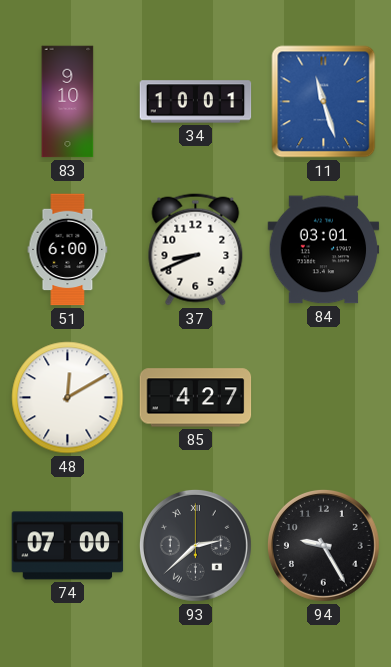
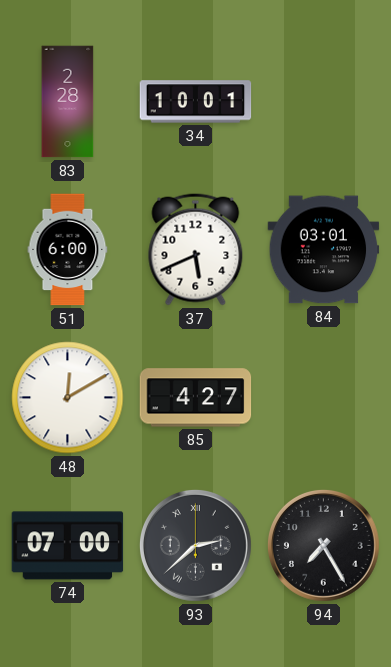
83: 9:10 -> 2:28 (68, 102)
11: 11:27 -> none (324, 102)
37: 8:41 -> 5:41 (196, 250)
94: 9:25 -> 7:25 (323, 545)
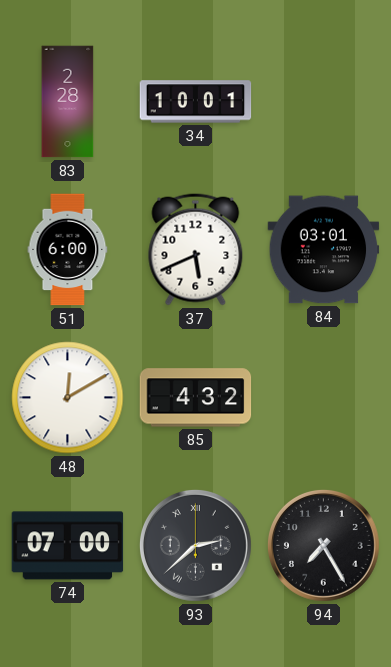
85: 4:27 -> 4:32 (196, 398)
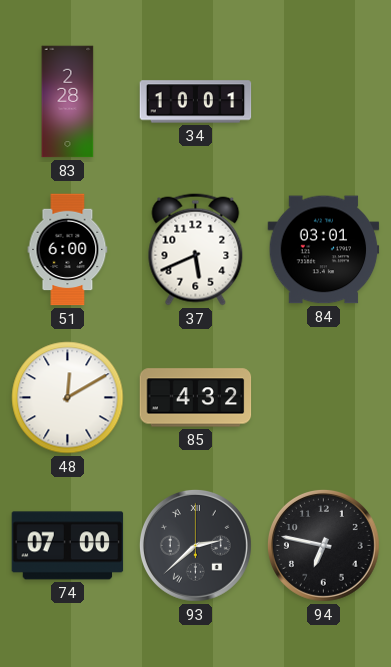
94: 7:25 -> 6:47 (323, 545)
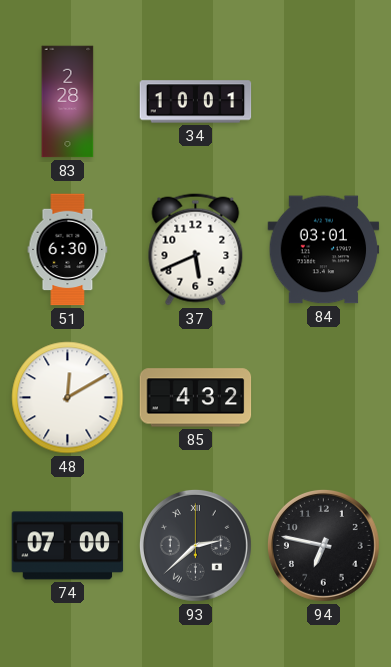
51: 6:00 -> 6:30 (68, 250)
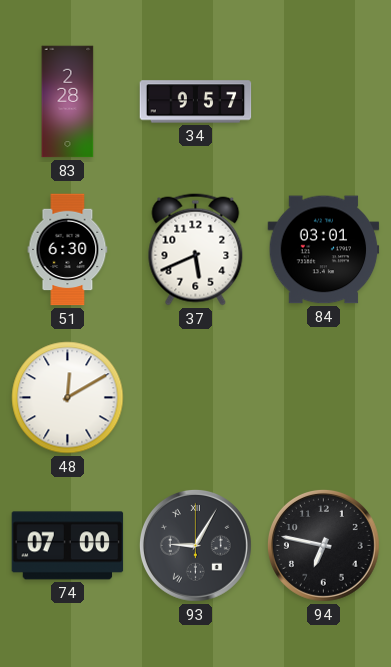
34: 10:01 -> 9:57 (196, 102)
85: 4:32 -> none (196, 398)
93: 2:38 -> 9:05 (195, 545)
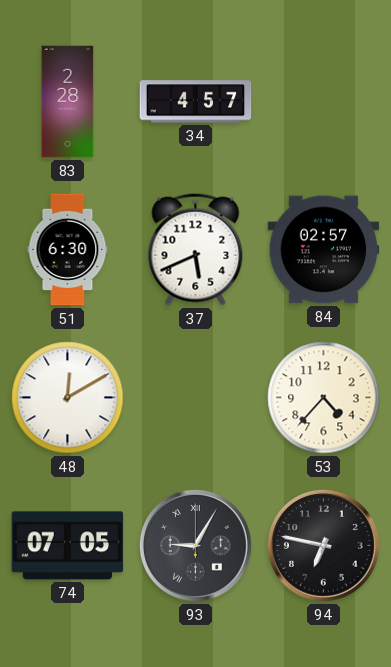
34: 9:57 -> 4:57 (196, 102)
84: 03:01 -> 02:57 (324, 250)
53: none -> 4:37 (324, 398)
74: 07:00 -> 07:05 (68, 546)
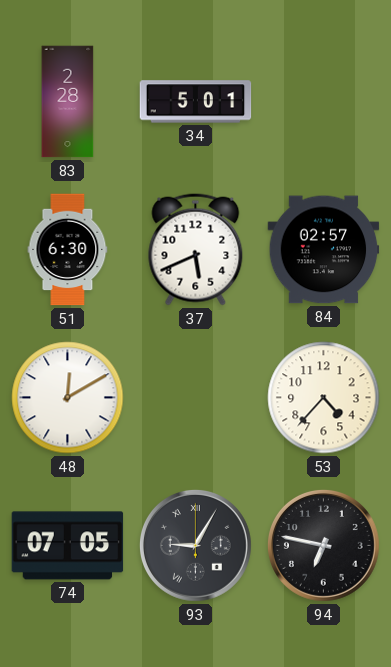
34: 4:57 -> 5:01 (196, 102)
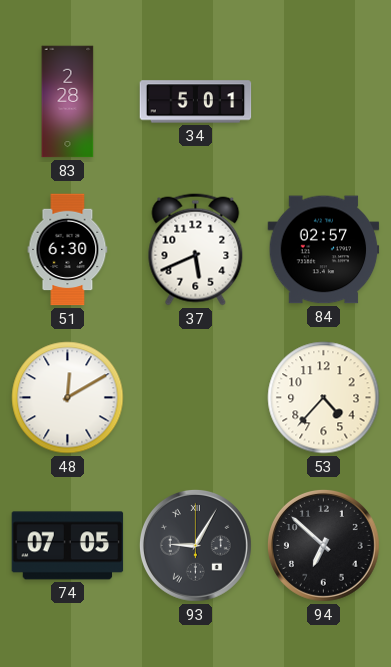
94: 6:47 -> 6:52 (323, 545)
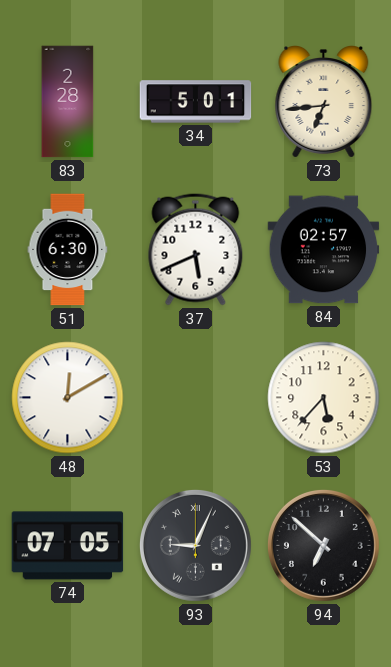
73: none -> 6:44 (324, 102)
53: 4:37 -> 5:37 (324, 398)
93: 9:05 -> 9:04 (195, 545)
